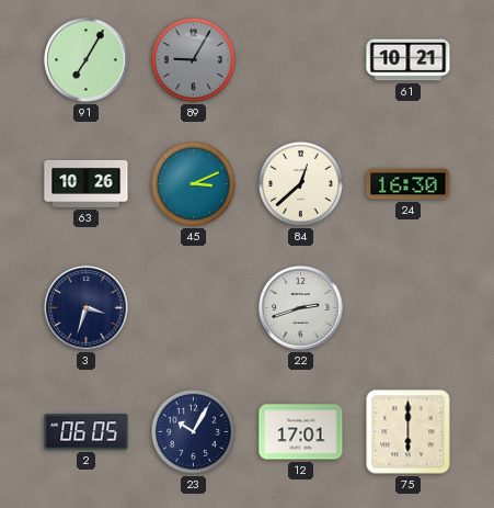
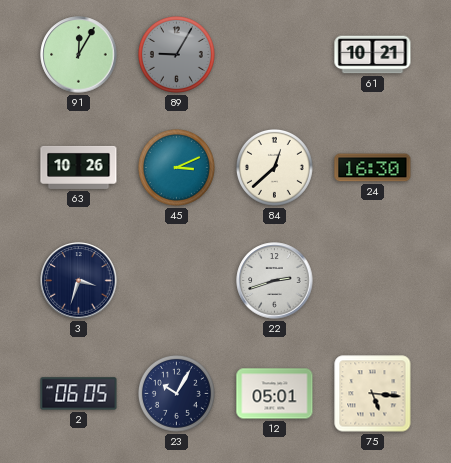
91: 7:05 -> 12:05 (79, 55)
12: 17:01 -> 05:01 (275, 394)
75: 6:00 -> 5:16 (373, 394)
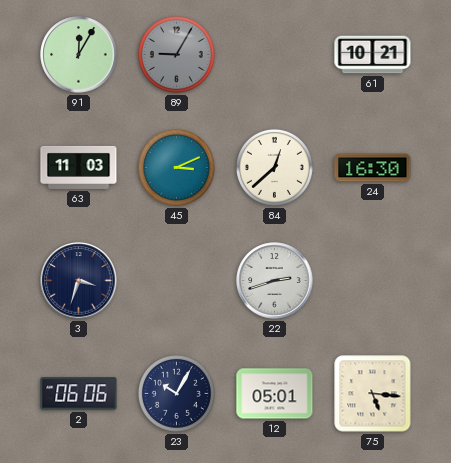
63: 10:26 -> 11:03 (79, 167)
2: 06:05 -> 06:06 (79, 394)
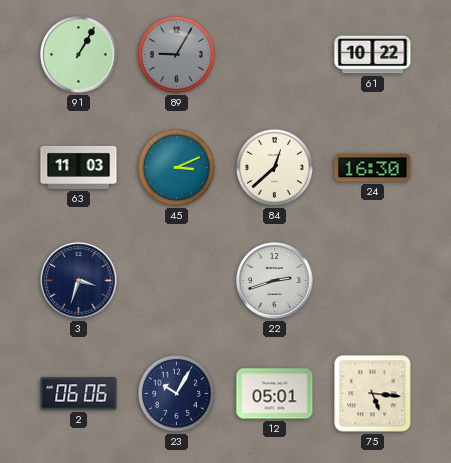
91: 12:05 -> 1:05 (79, 55)
61: 10:21 -> 10:22 (373, 55)
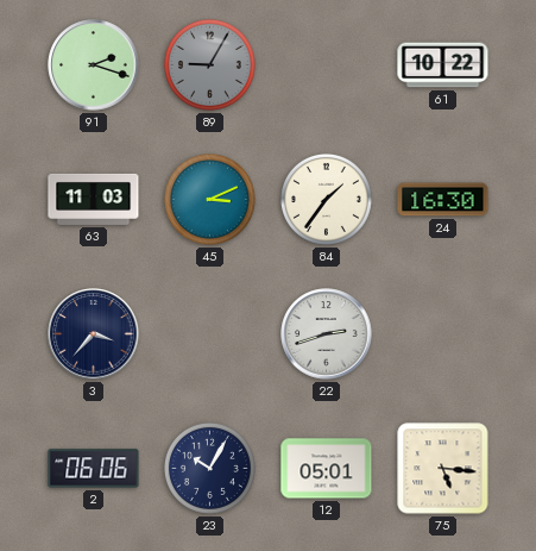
91: 1:05 -> 2:18 (94, 65)
84: 12:38 -> 1:36 (326, 199)
3: 3:33 -> 3:37 (94, 334)
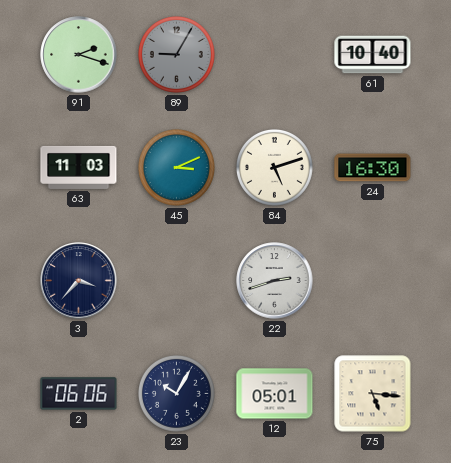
61: 10:22 -> 10:40 (373, 55)
84: 1:36 -> 5:12 (274, 167)
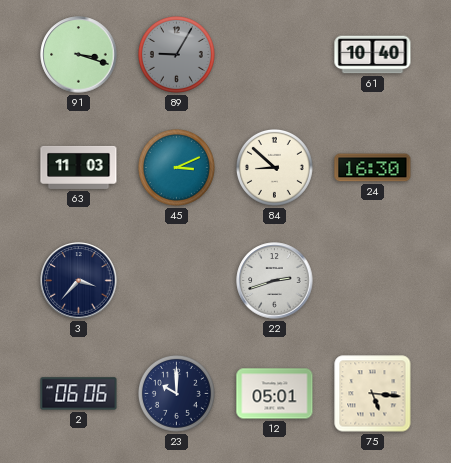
91: 2:18 -> 3:18 (79, 55)
84: 5:12 -> 8:52 (274, 167)
23: 10:05 -> 10:00 (176, 393)
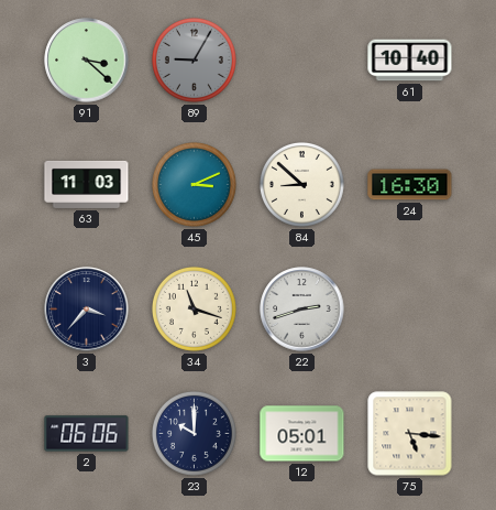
91: 3:18 -> 3:22 (87, 61)
34: none -> 11:18 (194, 308)
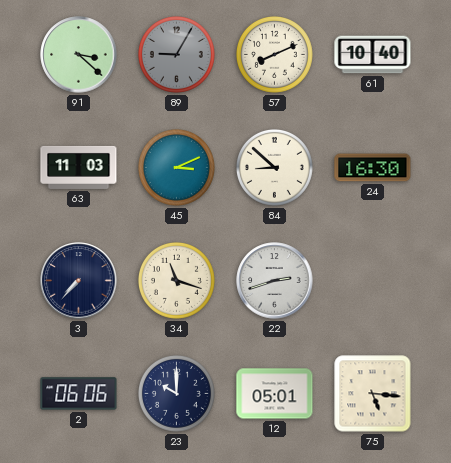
57: none -> 8:11 (274, 54)
3: 3:37 -> 7:37 (79, 281)
